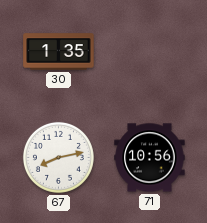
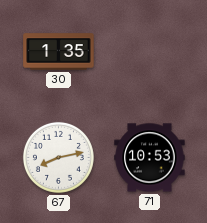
71: 10:56 -> 10:53 (150, 158)
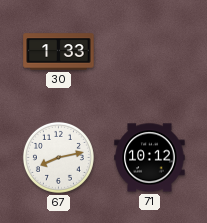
30: 1:35 -> 1:33 (59, 52)
71: 10:53 -> 10:12 (150, 158)
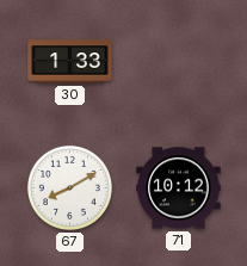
67: 8:13 -> 8:10 (69, 187)
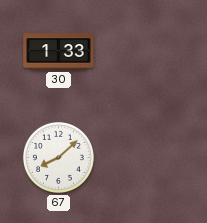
67: 8:10 -> 8:08 (58, 157)
71: 10:12 -> none (179, 188)
